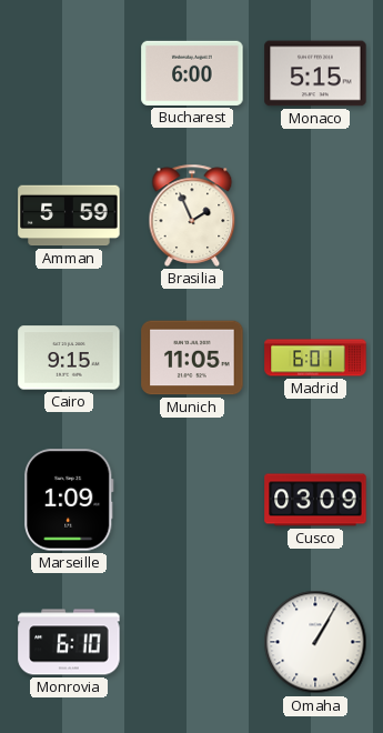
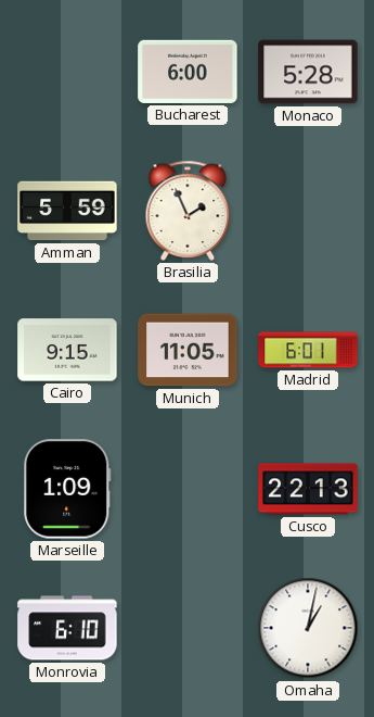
Monaco: 5:15 -> 5:28 (308, 72)
Cusco: 03:09 -> 22:13 (308, 489)
Omaha: 1:05 -> 1:02 (308, 628)
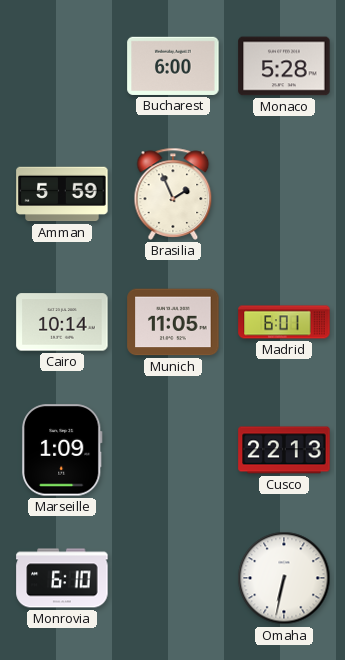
Cairo: 9:15 -> 10:14 (62, 322)
Omaha: 1:02 -> 6:32 (284, 578)
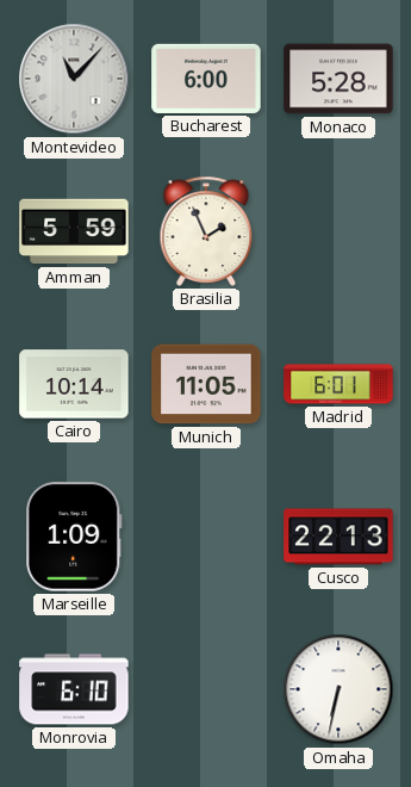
Montevideo: none -> 11:07 (74, 79)
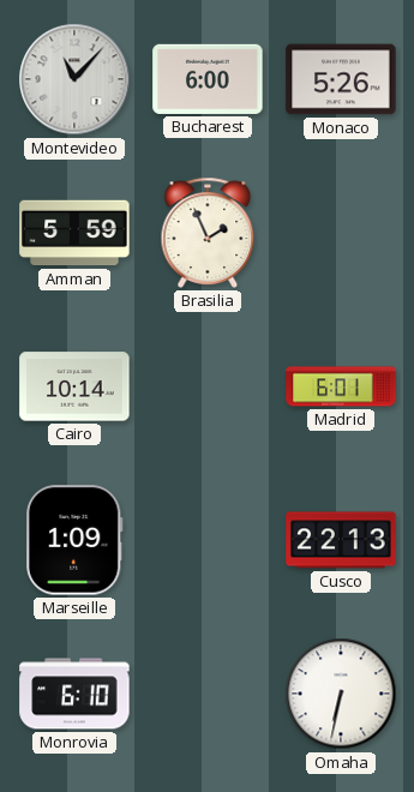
Monaco: 5:28 -> 5:26 (341, 79)
Munich: 11:05 -> none (206, 384)
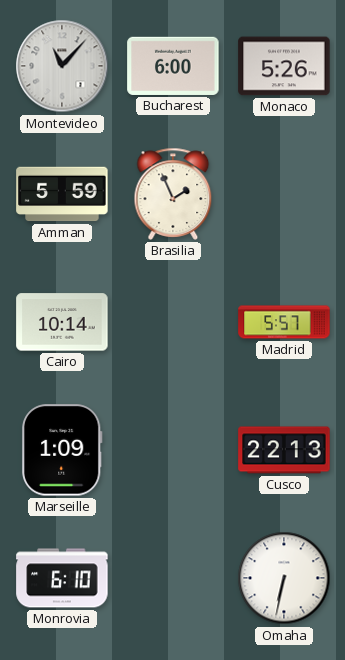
Madrid: 6:01 -> 5:57 (284, 322)
